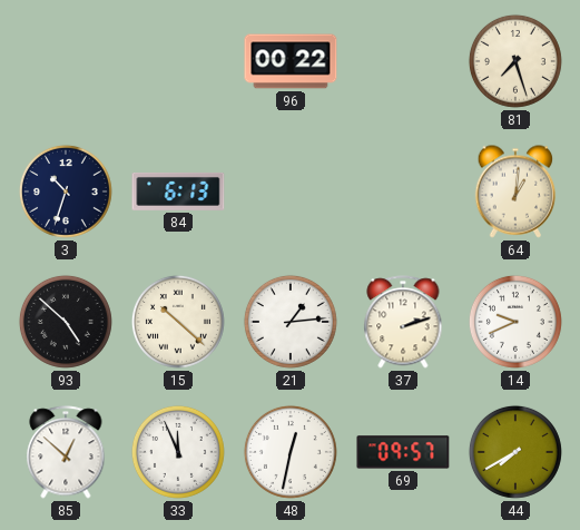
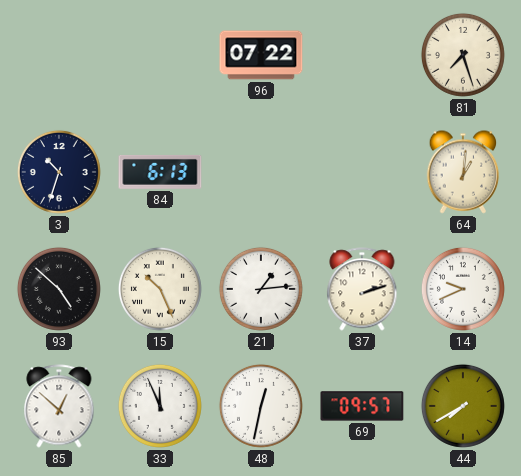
96: 00:22 -> 07:22 (261, 55)
15: 10:22 -> 10:26 (160, 289)
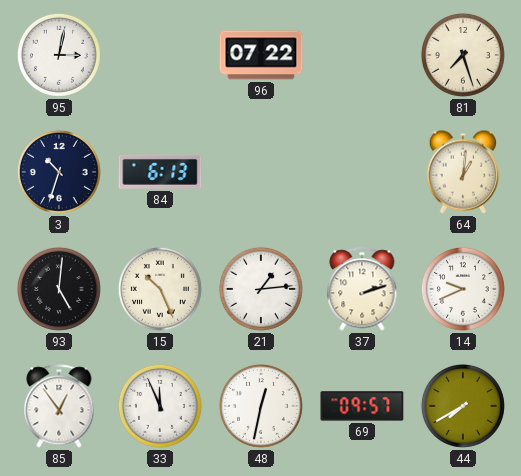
95: none -> 3:02 (59, 55)
93: 4:52 -> 5:01 (59, 289)
85: 12:52 -> 12:54 (59, 406)
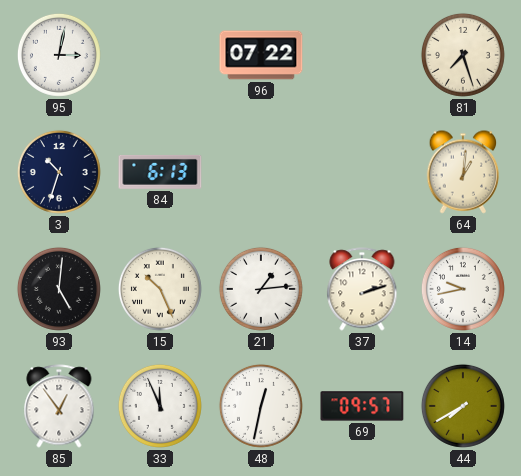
14: 9:41 -> 9:43 (463, 289)
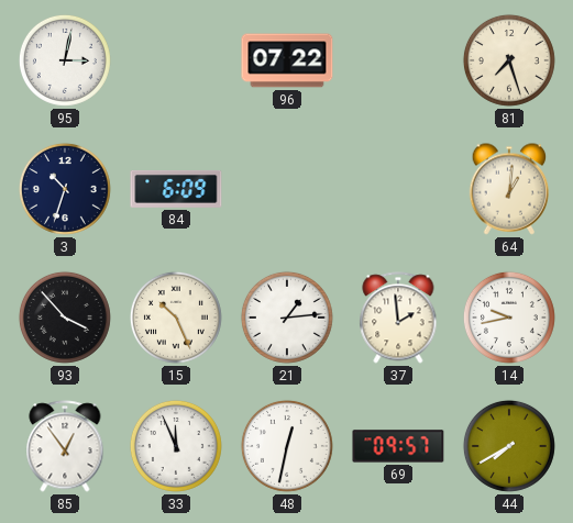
84: 6:13 -> 6:09 (176, 189)
93: 5:01 -> 3:53 (65, 318)
37: 2:12 -> 1:59 (398, 318)
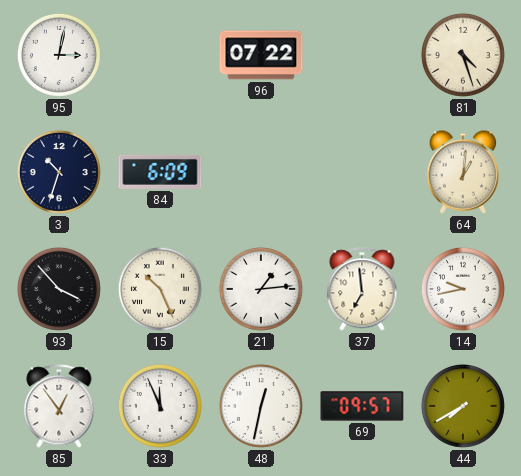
81: 7:27 -> 4:27 (463, 55)
37: 1:59 -> 6:59 (362, 289)
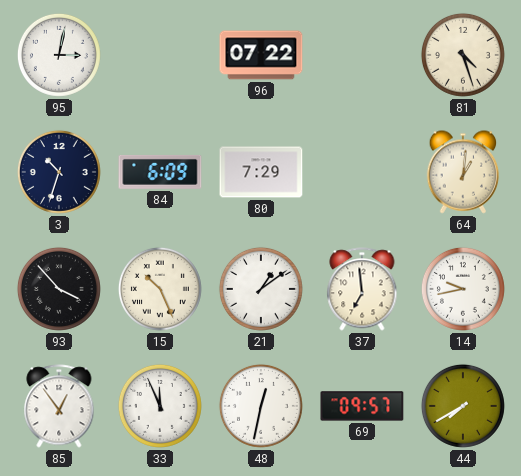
80: none -> 7:29 (261, 172)
21: 1:14 -> 1:09 (261, 289)
